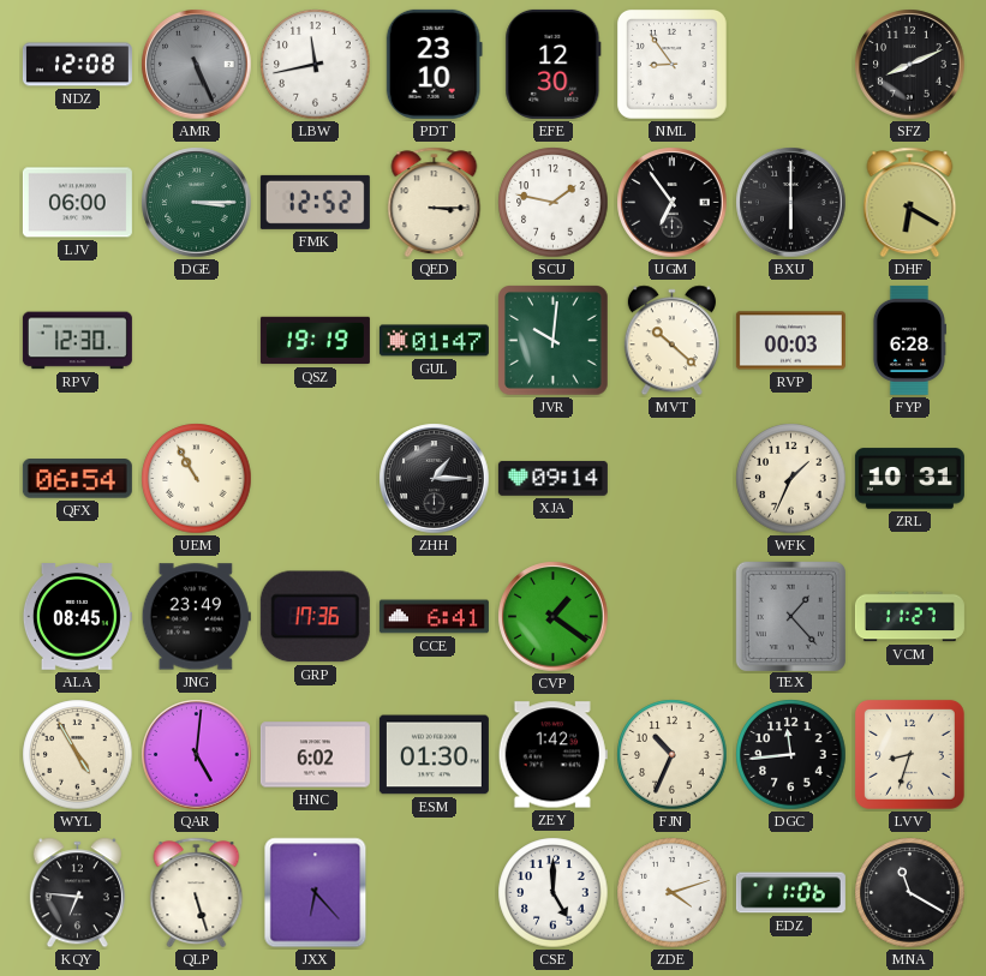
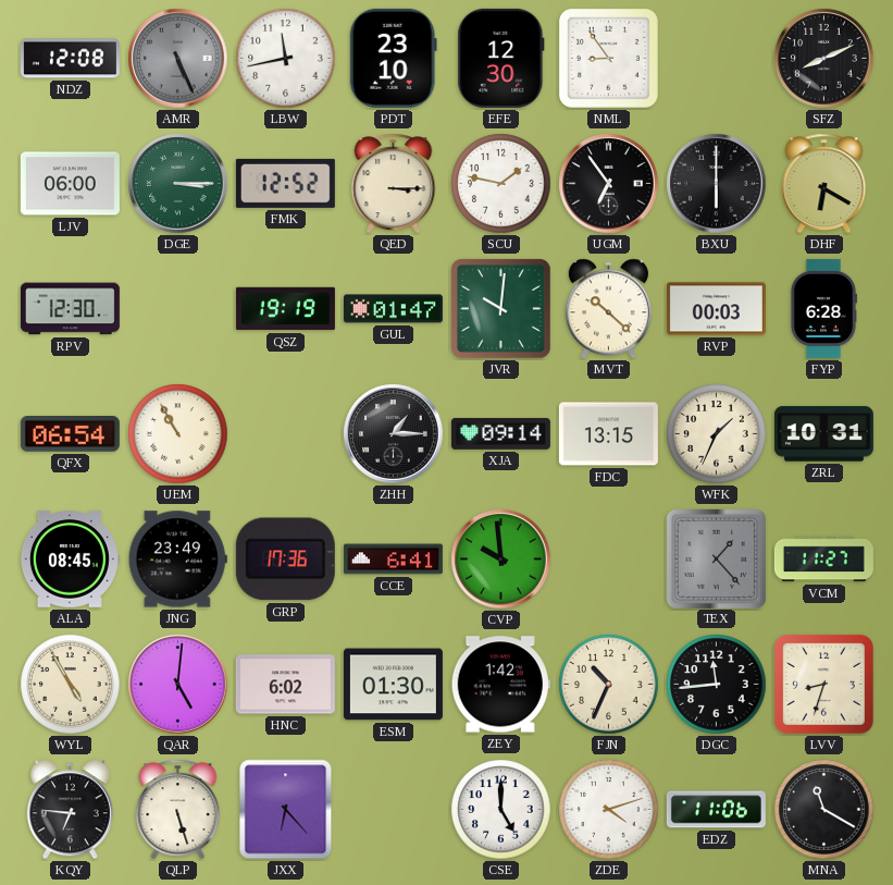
FDC: none -> 13:15 (608, 434)
CVP: 1:21 -> 9:59 (501, 560)
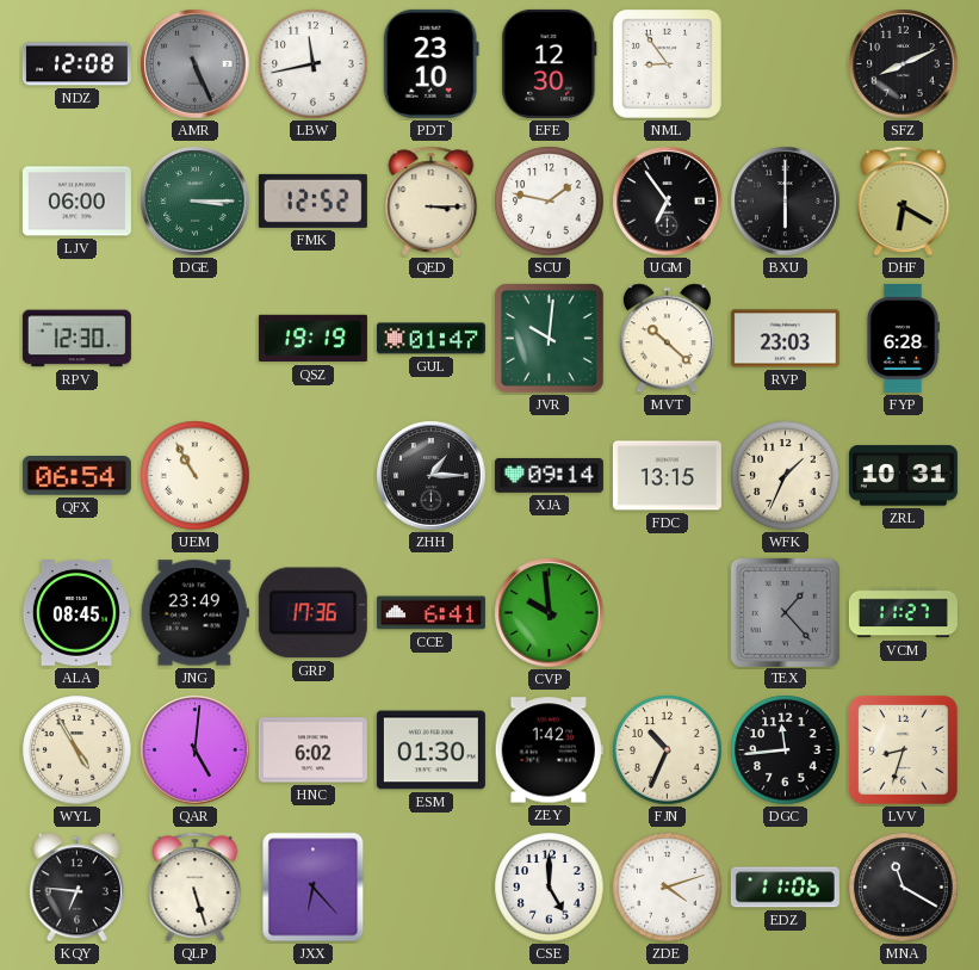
RVP: 00:03 -> 23:03 (785, 339)
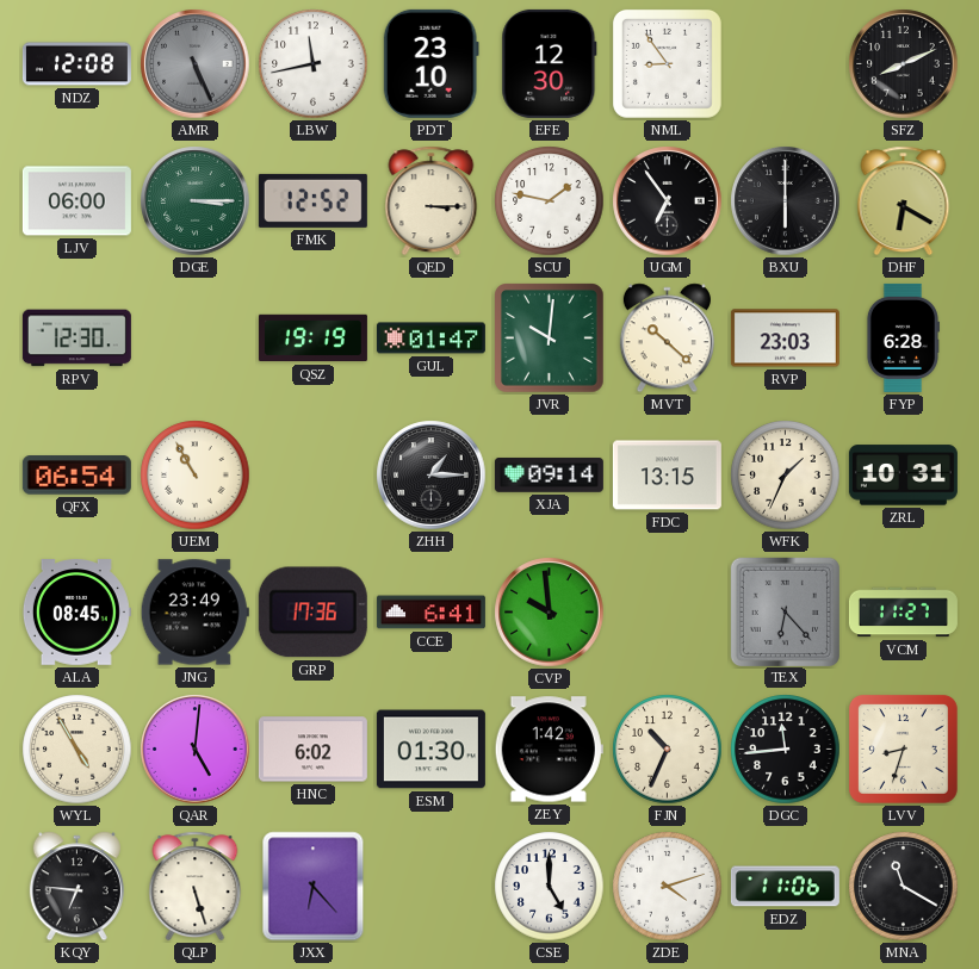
TEX: 1:23 -> 6:23 (785, 611)
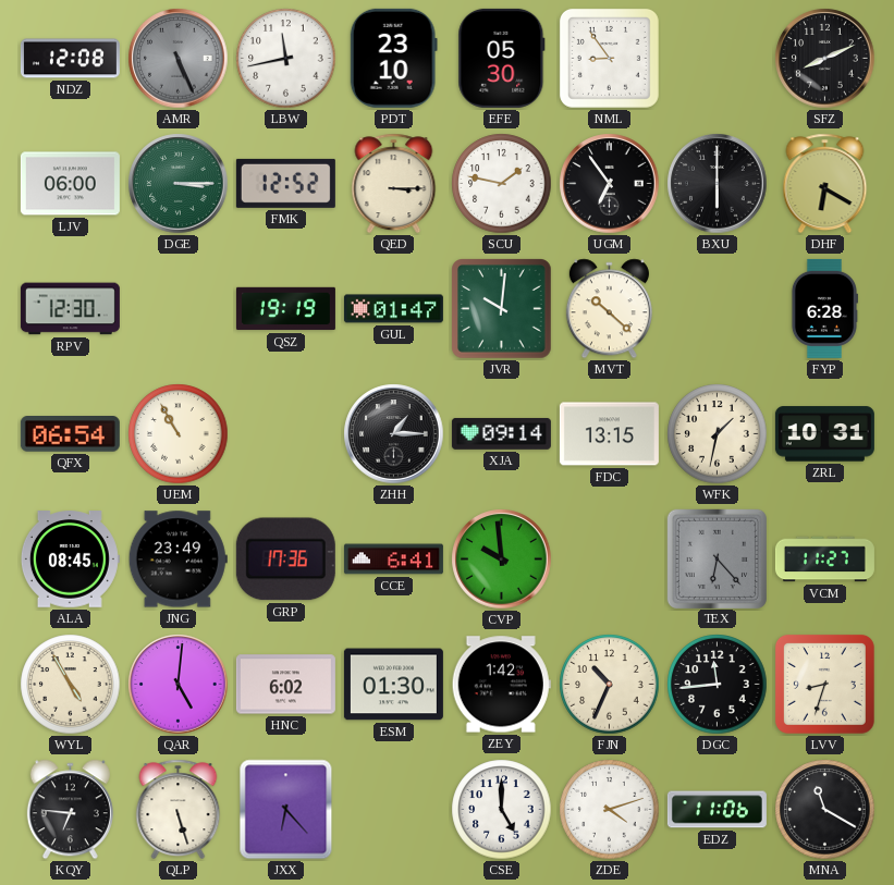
EFE: 12:30 -> 05:30 (502, 58)
RVP: 23:03 -> none (785, 338)
WFK: 1:34 -> 1:32 (718, 434)
